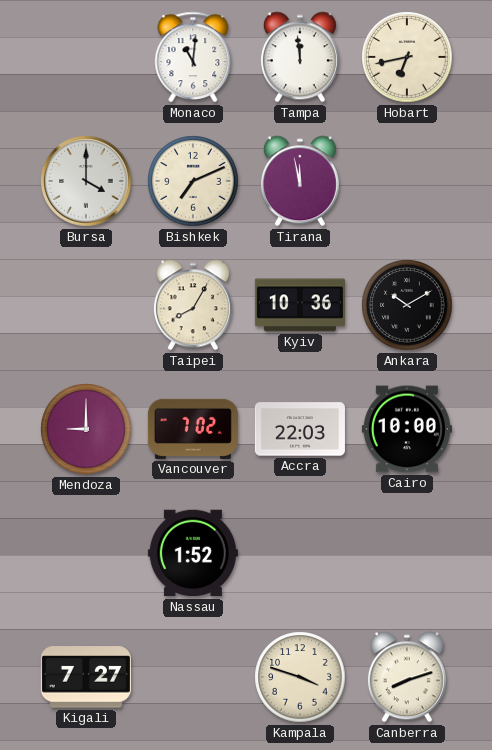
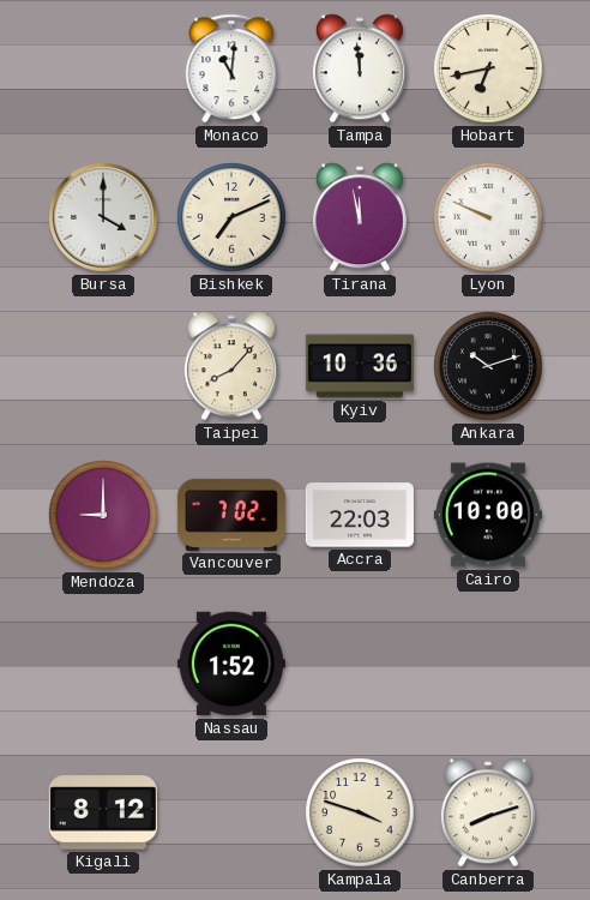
Lyon: none -> 9:49 (488, 217)
Taipei: 8:05 -> 8:07 (231, 366)
Ankara: 10:10 -> 10:12 (488, 366)
Kigali: 7:27 -> 8:12 (103, 812)
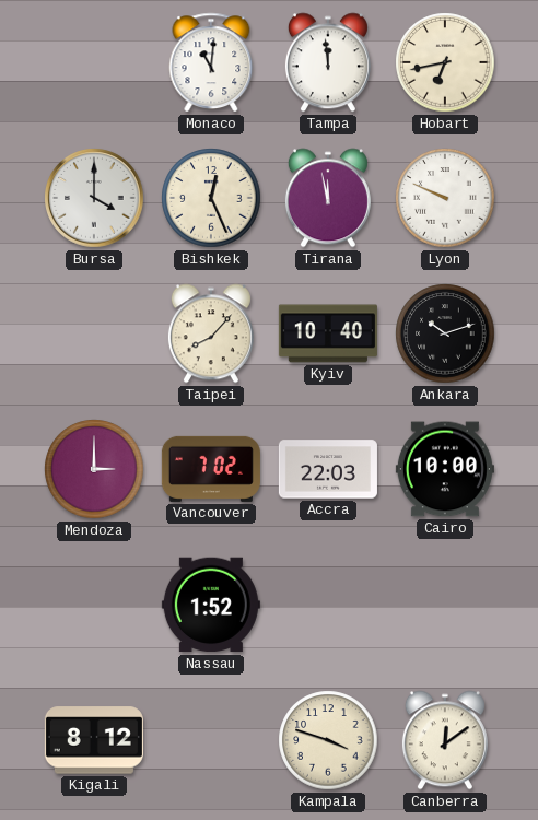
Bishkek: 7:11 -> 12:26 (211, 198)
Kyiv: 10:36 -> 10:40 (328, 333)
Mendoza: 9:00 -> 3:00 (94, 469)
Canberra: 8:12 -> 12:09 (445, 740)
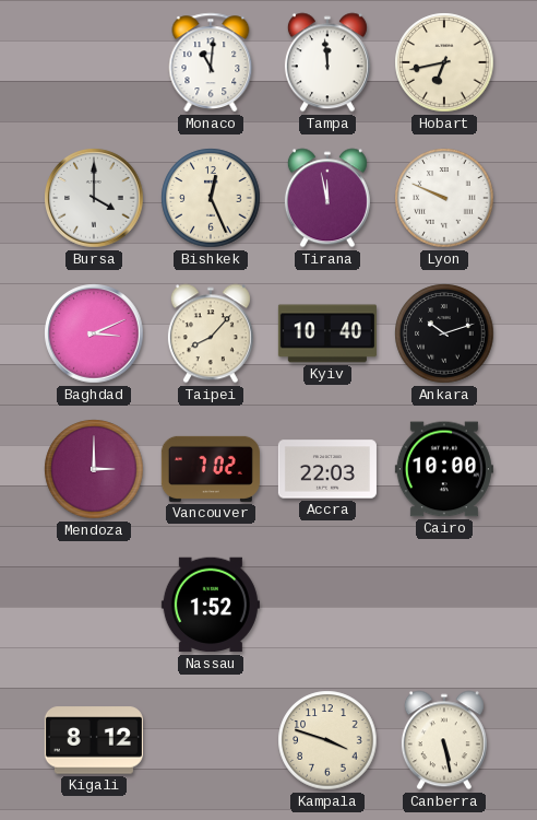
Baghdad: none -> 3:11 (94, 333)
Canberra: 12:09 -> 5:28 (444, 740)
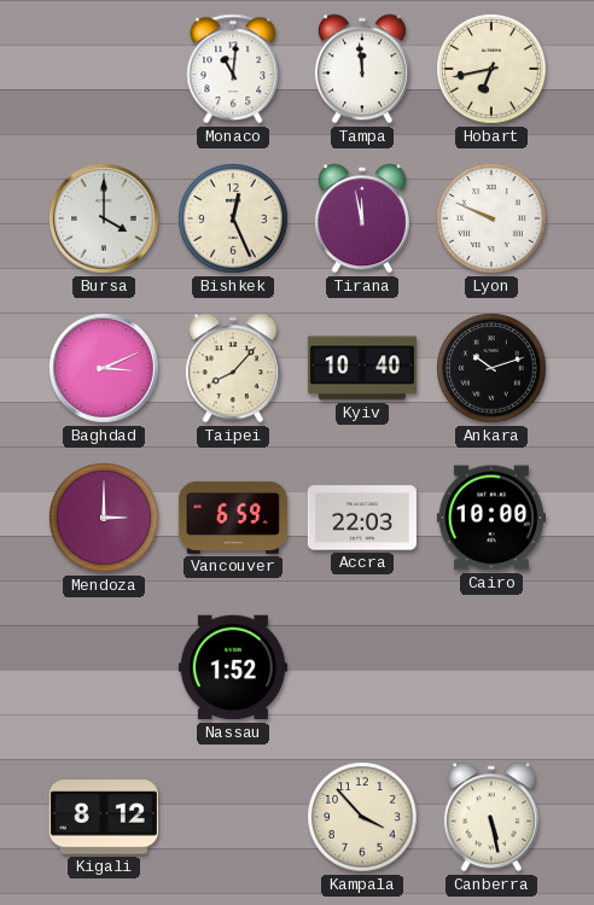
Vancouver: 7:02 -> 6:59 (233, 518)
Kampala: 3:48 -> 3:53 (362, 817)
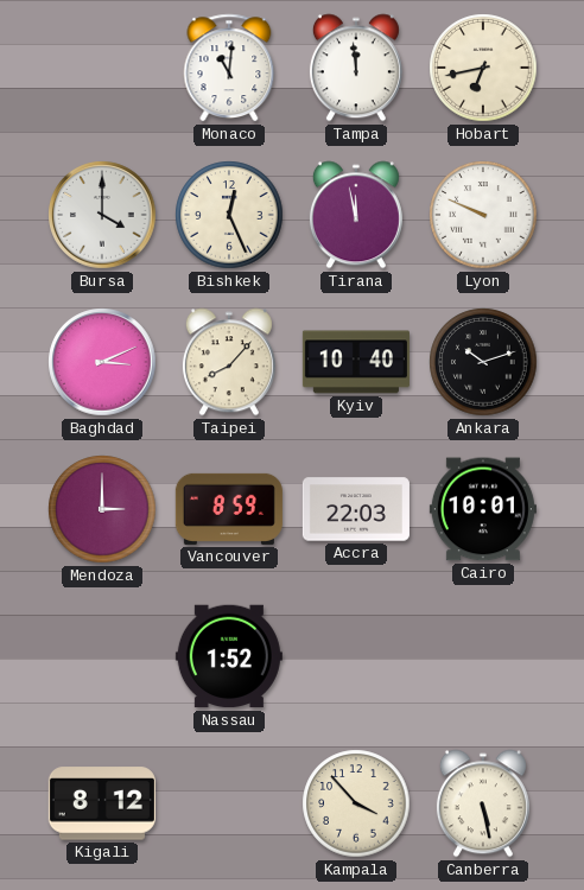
Vancouver: 6:59 -> 8:59 (229, 509)
Cairo: 10:00 -> 10:01 (483, 509)
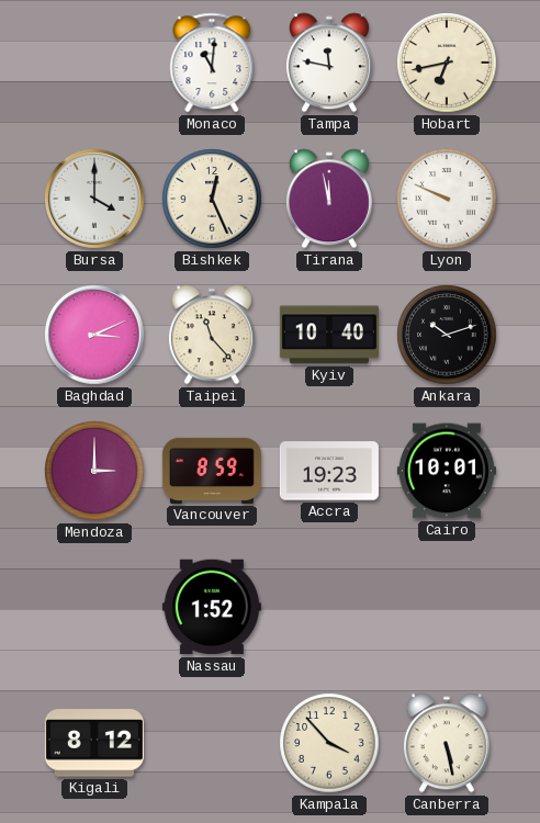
Tampa: 11:59 -> 11:47 (329, 63)
Taipei: 8:07 -> 11:23 (212, 335)
Accra: 22:03 -> 19:23 (329, 471)
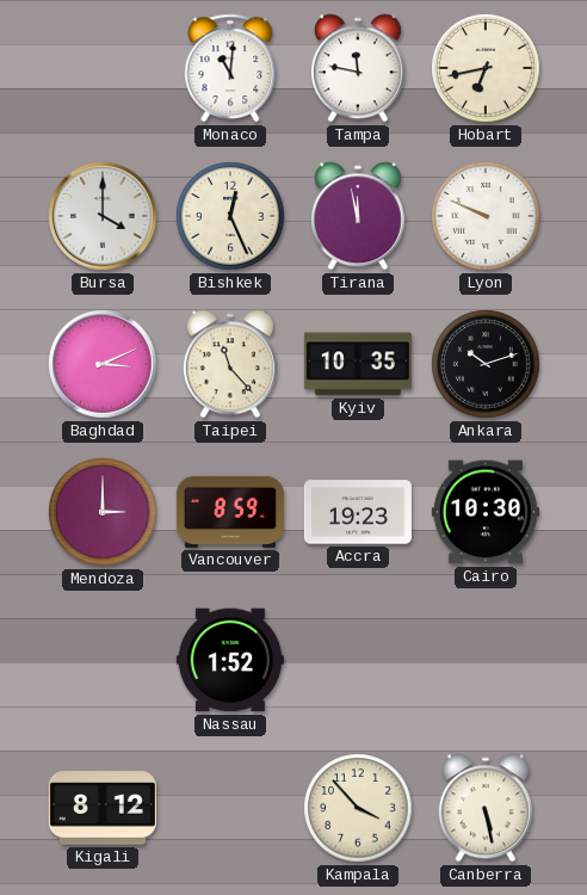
Kyiv: 10:40 -> 10:35 (358, 364)
Cairo: 10:01 -> 10:30 (486, 512)
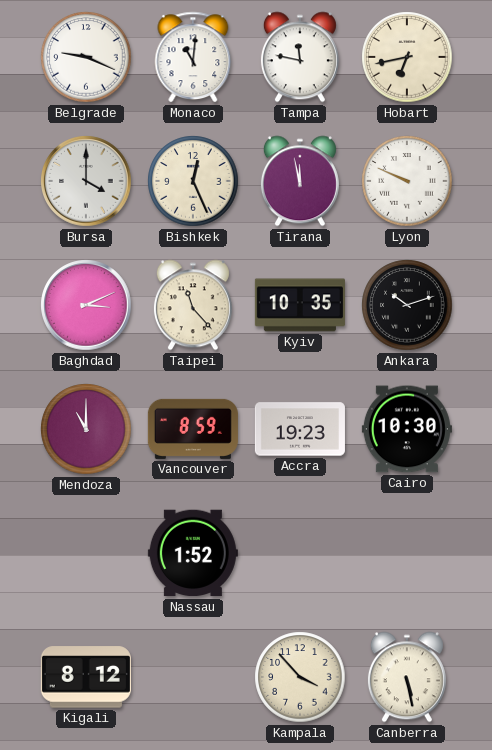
Belgrade: none -> 9:19 (86, 57)
Mendoza: 3:00 -> 11:00 (86, 429)
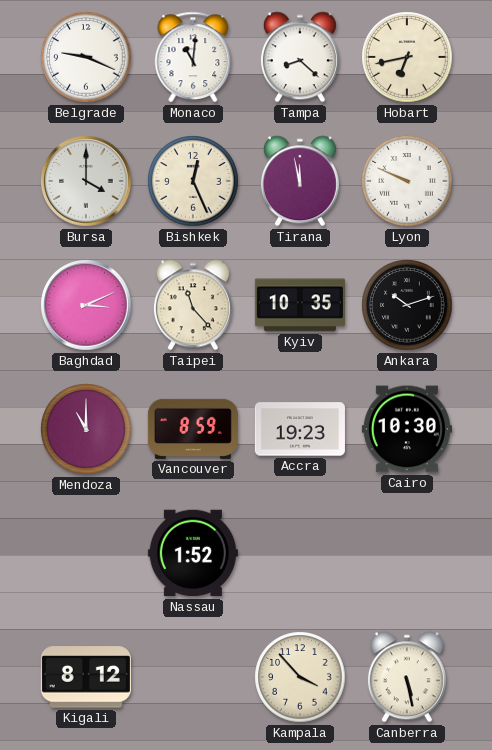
Tampa: 11:47 -> 8:22 (300, 57)
